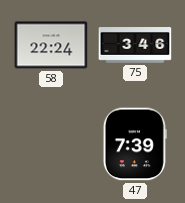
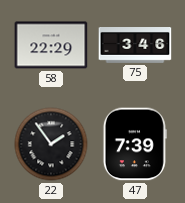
58: 22:24 -> 22:29 (51, 45)
22: none -> 1:54 (51, 144)
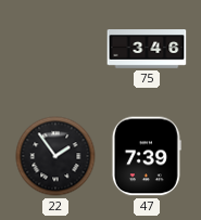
58: 22:29 -> none (51, 45)
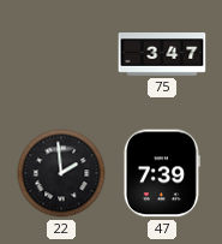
75: 3:46 -> 3:47 (162, 55)
22: 1:54 -> 1:59 (61, 173)
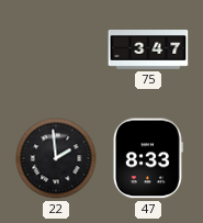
47: 7:39 -> 8:33 (148, 158)
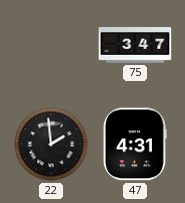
47: 8:33 -> 4:31 (135, 144)
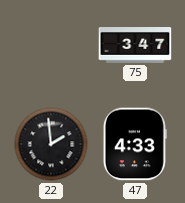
47: 4:31 -> 4:33 (135, 144)
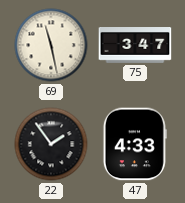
69: none -> 11:28 (51, 45)
22: 1:59 -> 1:54 (51, 144)
